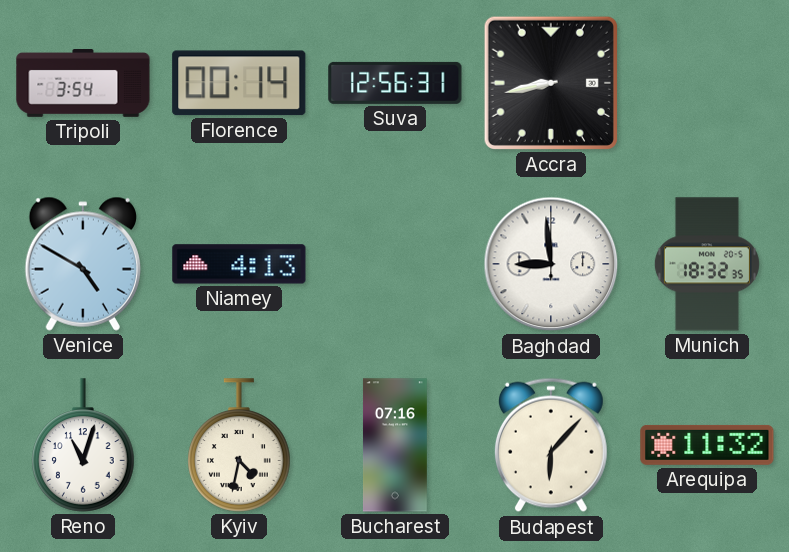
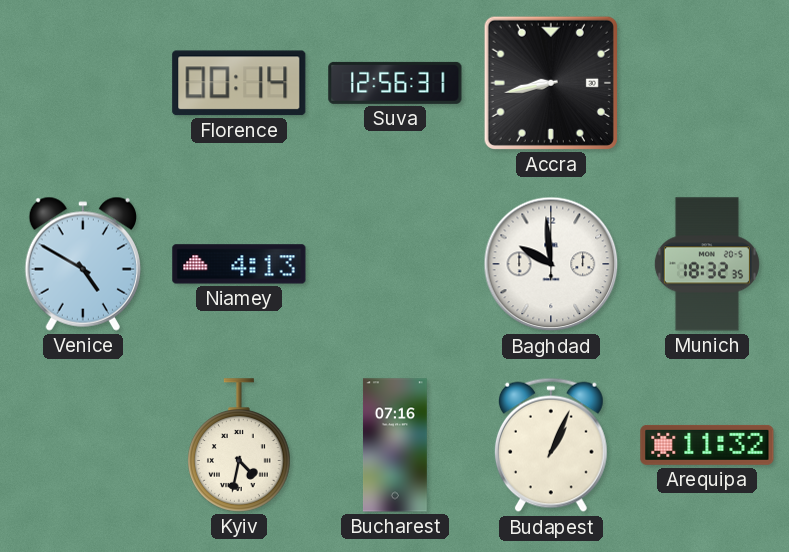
Tripoli: 3:54 -> none (83, 84)
Baghdad: 8:59 -> 9:59 (551, 264)
Reno: 11:03 -> none (83, 445)
Budapest: 6:07 -> 1:04 (551, 445)
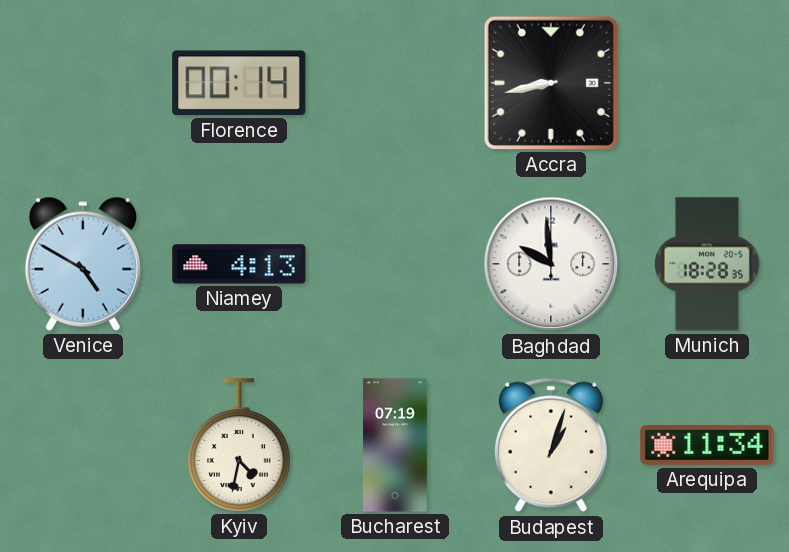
Suva: 12:56 -> none (395, 83)
Munich: 18:32 -> 18:28 (707, 264)
Bucharest: 07:16 -> 07:19 (395, 445)
Budapest: 1:04 -> 1:03 (551, 445)
Arequipa: 11:32 -> 11:34 (707, 445)
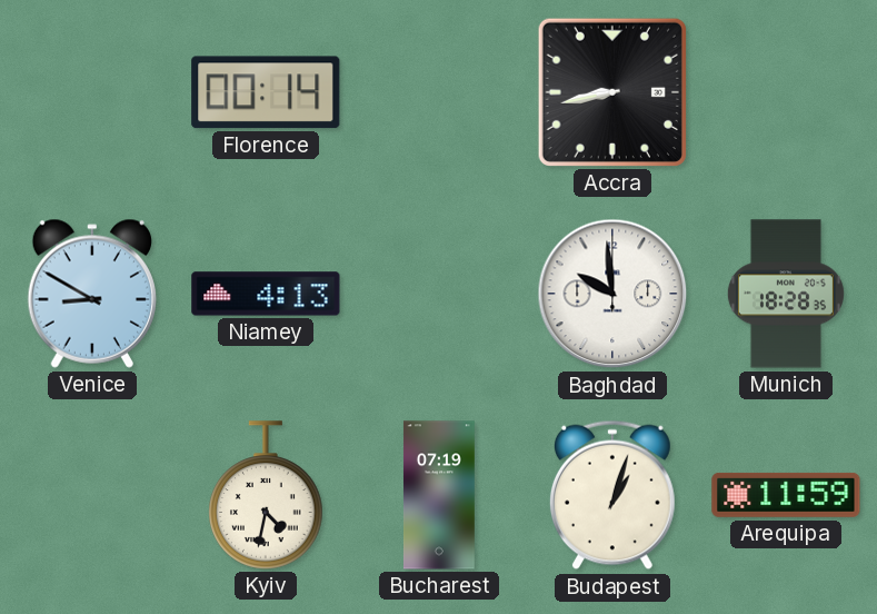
Venice: 4:50 -> 8:50 (92, 294)
Arequipa: 11:34 -> 11:59 (786, 495)
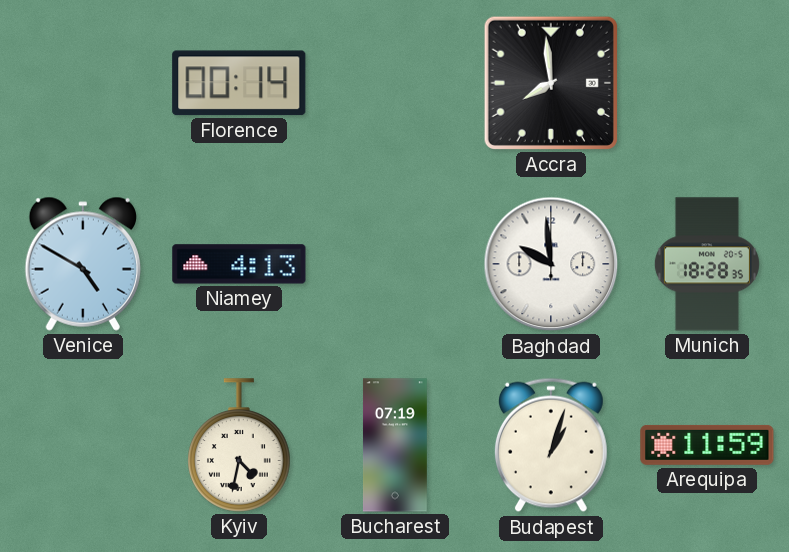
Accra: 8:43 -> 7:59 (551, 83)
Venice: 8:50 -> 4:50 (83, 264)
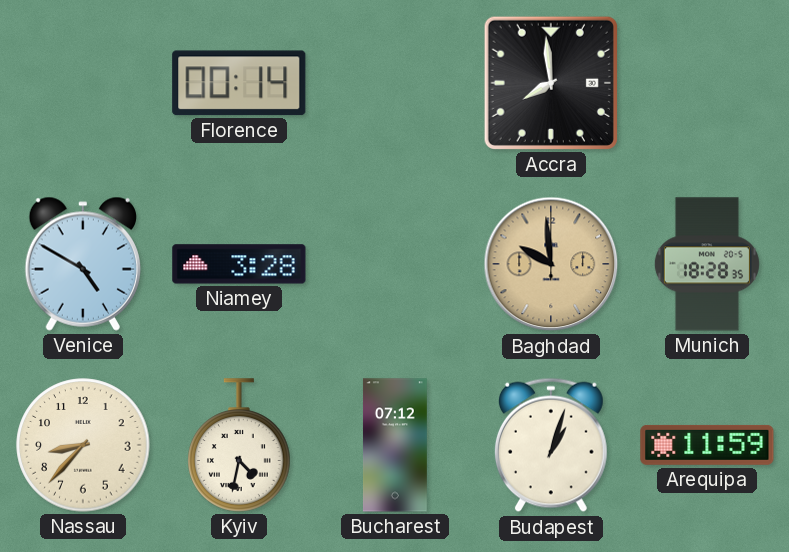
Niamey: 4:13 -> 3:28 (239, 264)
Baghdad dial: white -> champagne (551, 264)
Nassau: none -> 8:37 (83, 445)
Bucharest: 07:19 -> 07:12 (395, 445)
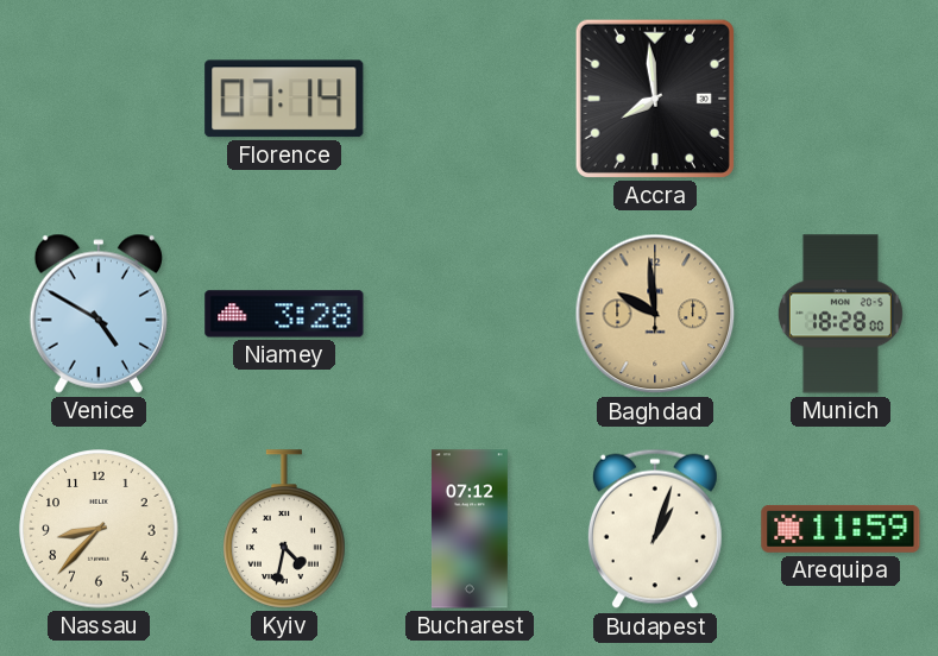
Florence: 00:14 -> 07:14 (284, 99)
Munich: 18:28:35 -> 18:28:00 (841, 314)
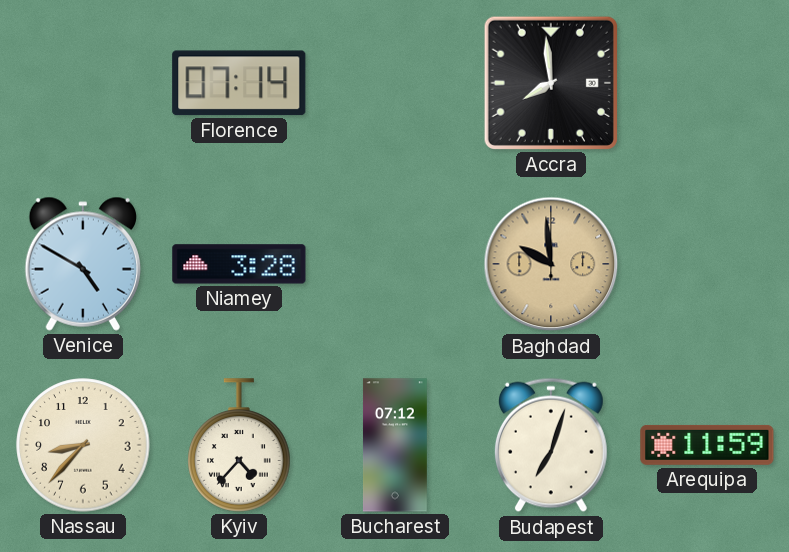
Munich: 18:28 -> none (841, 314)
Kyiv: 4:32 -> 4:37 (239, 445)
Budapest: 1:03 -> 7:03 (551, 445)
